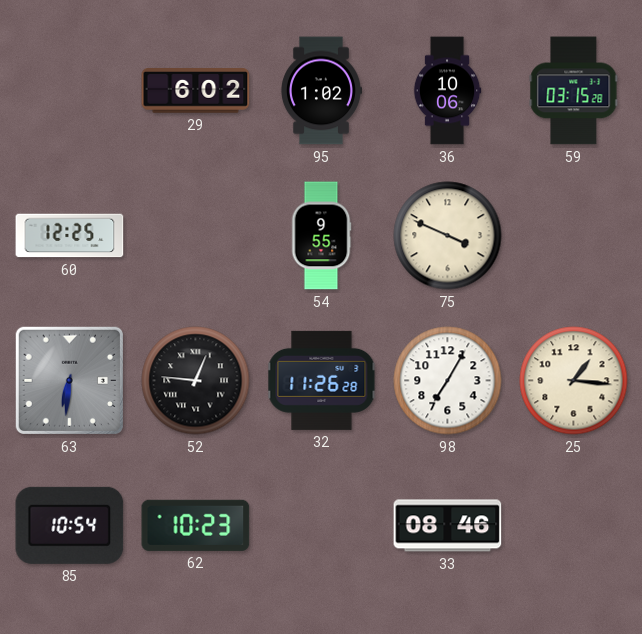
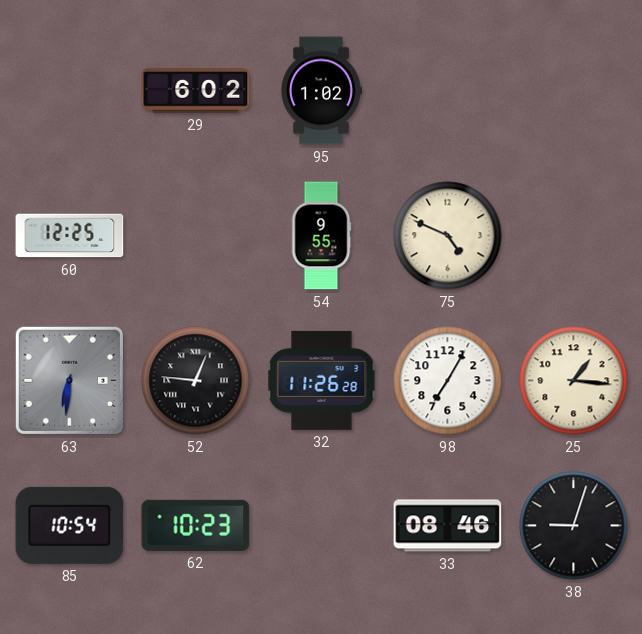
36: 10:06 -> none (447, 91)
59: 03:15 -> none (574, 91)
75: 3:49 -> 4:49 (448, 236)
38: none -> 9:03 (574, 526)
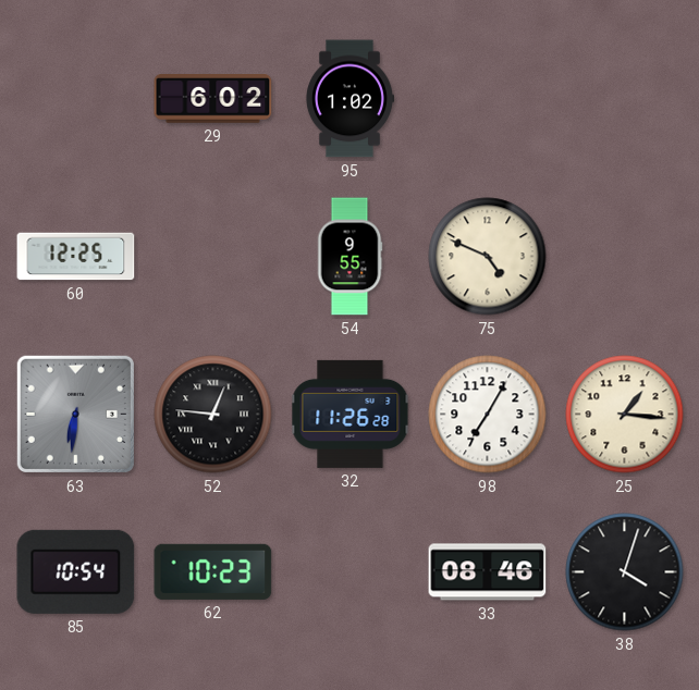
38: 9:03 -> 4:03 (625, 572)
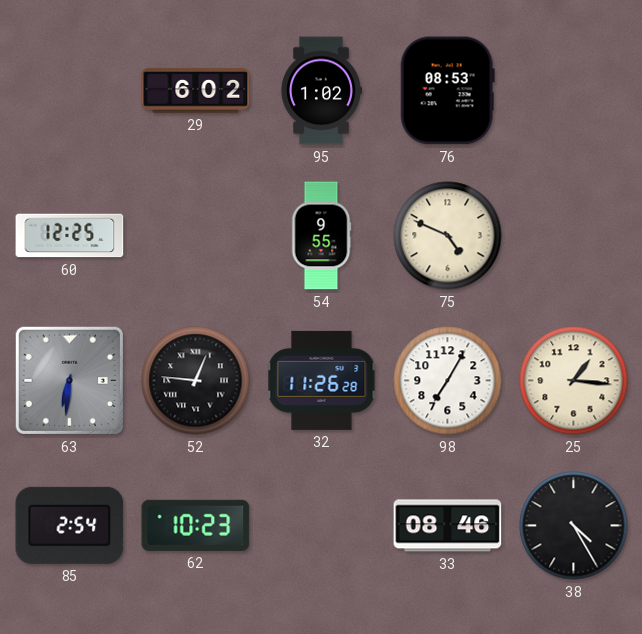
76: none -> 08:53 (447, 91)
85: 10:54 -> 2:54 (70, 525)
38: 4:03 -> 4:25 (574, 526)
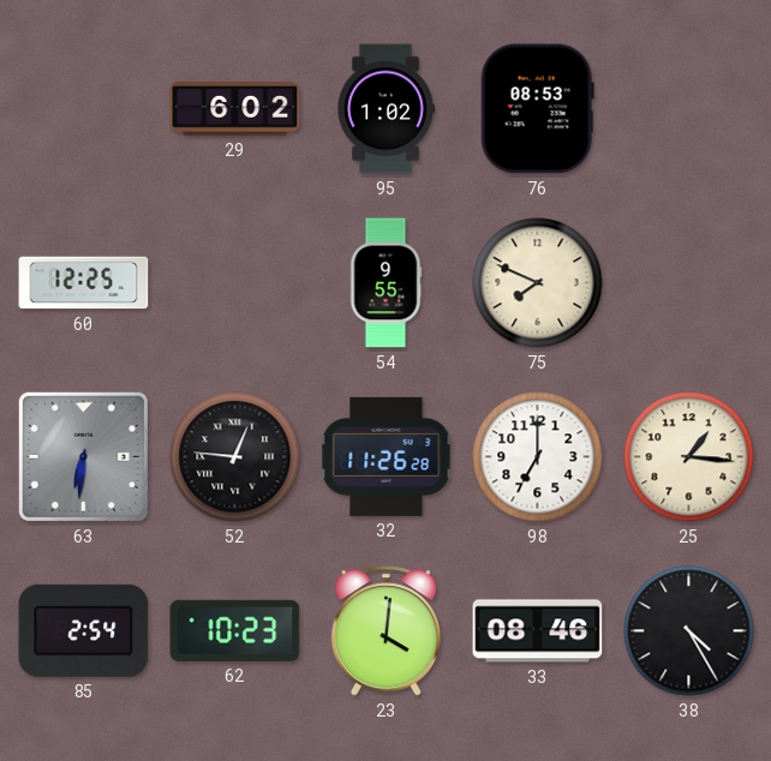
75: 4:49 -> 7:49 (538, 283)
98: 7:05 -> 7:00 (538, 457)
23: none -> 4:01 (385, 631)
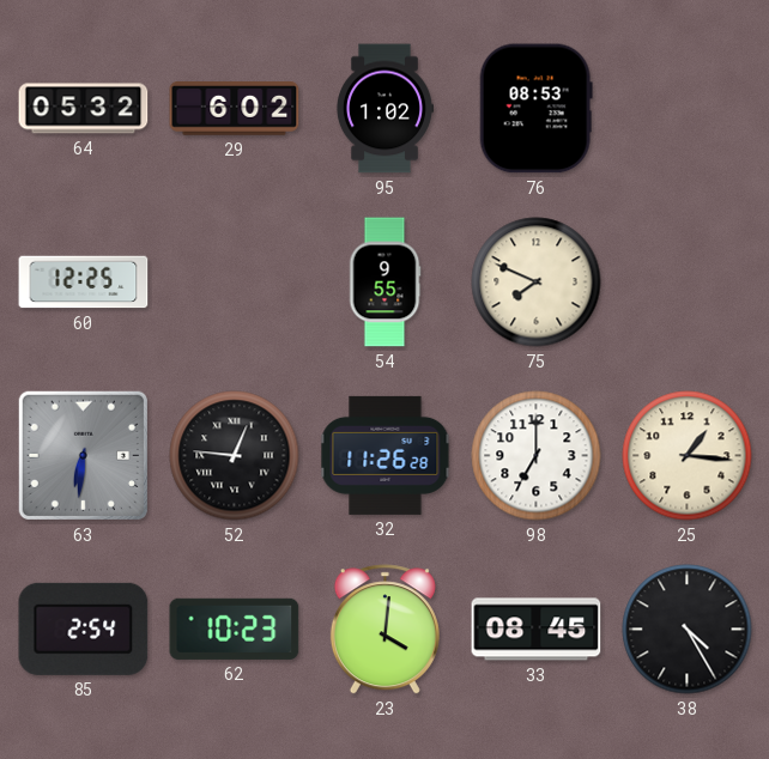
64: none -> 05:32 (84, 109)
33: 08:46 -> 08:45 (537, 630)
